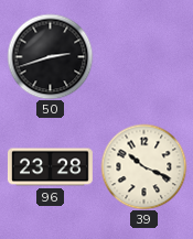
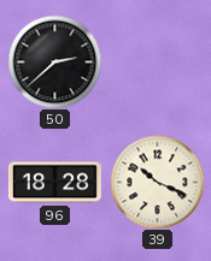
50: 2:42 -> 2:38 (54, 61)
96: 23:28 -> 18:28 (54, 183)
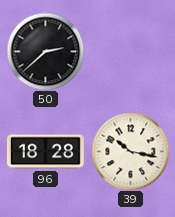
39: 10:19 -> 10:17 (130, 151)
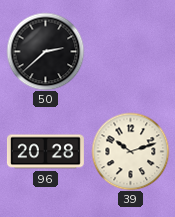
96: 18:28 -> 20:28 (45, 152)
39: 10:17 -> 10:12 (130, 151)
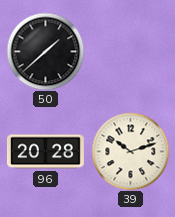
50: 2:38 -> 1:38 (45, 51)
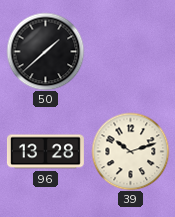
96: 20:28 -> 13:28 (45, 152)
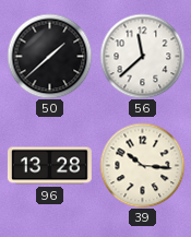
56: none -> 11:38 (142, 56)
39: 10:12 -> 10:16 (142, 165)
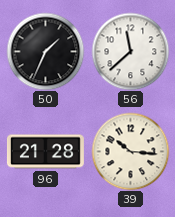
50: 1:38 -> 1:34 (45, 51)
96: 13:28 -> 21:28 (45, 152)
